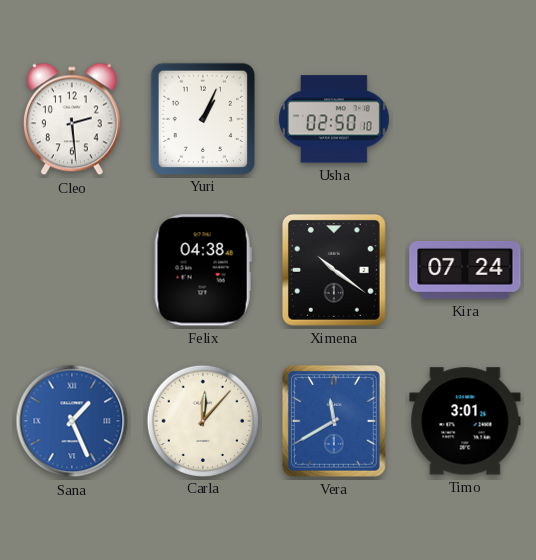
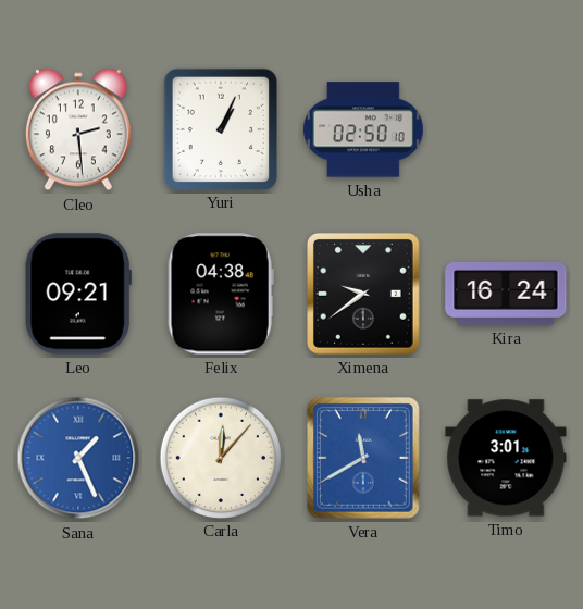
Leo: none -> 09:21 (78, 294)
Ximena: 10:21 -> 9:39 (363, 295)
Kira: 07:24 -> 16:24 (506, 294)
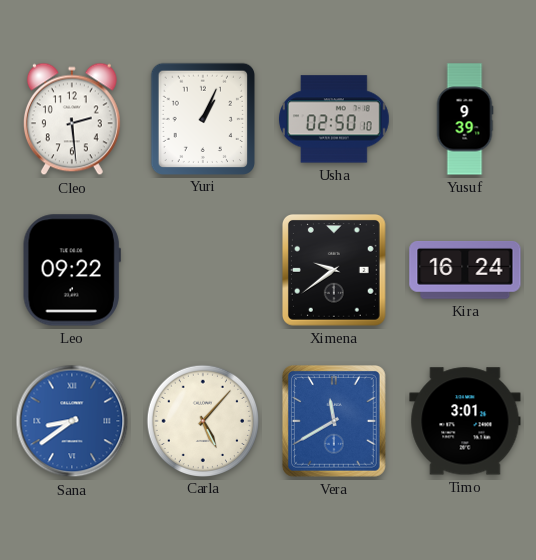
Yusuf: none -> 9:39 (465, 119)
Leo: 09:21 -> 09:22 (72, 270)
Felix: 04:38 -> none (221, 294)
Sana: 1:26 -> 8:39 (72, 421)
Carla: 12:07 -> 5:07 (202, 420)
